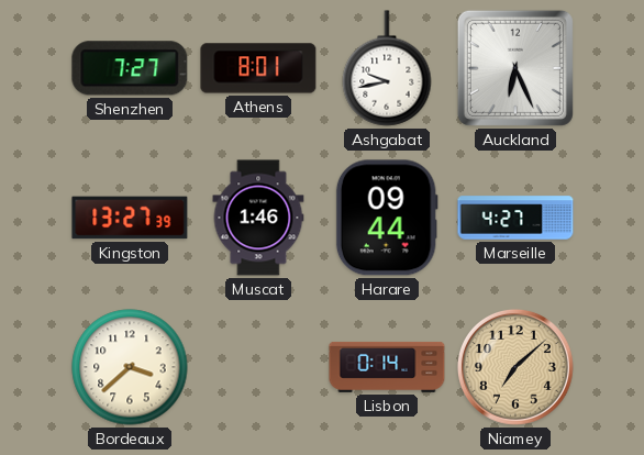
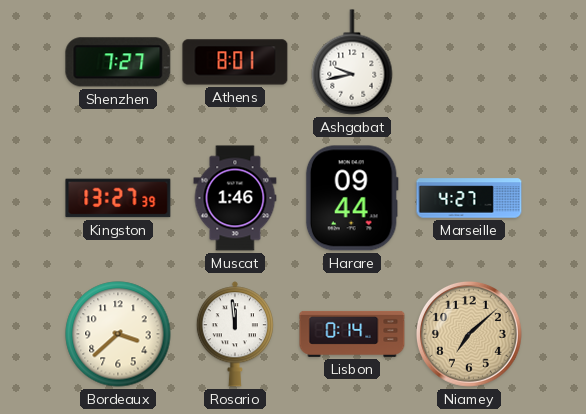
Auckland: 6:26 -> none (515, 68)
Rosario: none -> 11:59 (235, 334)
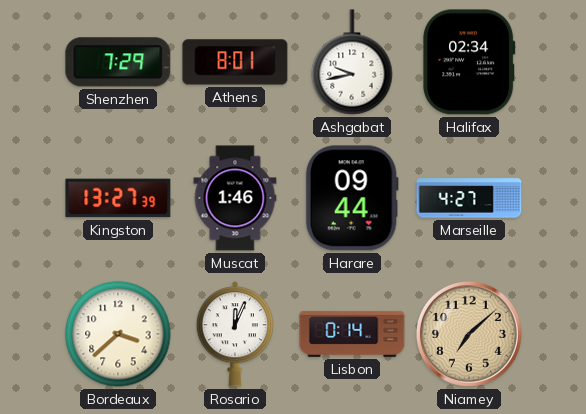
Shenzhen: 7:27 -> 7:29 (118, 62)
Halifax: none -> 02:34 (469, 62)
Rosario: 11:59 -> 12:04 (235, 334)
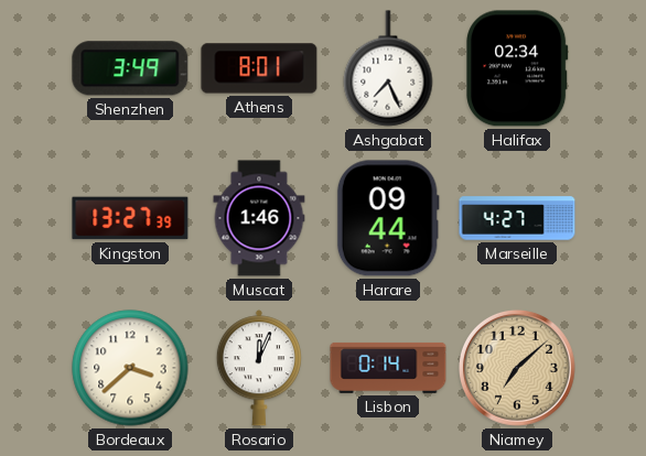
Shenzhen: 7:29 -> 3:49 (130, 68)
Ashgabat: 9:43 -> 7:26 (388, 68)
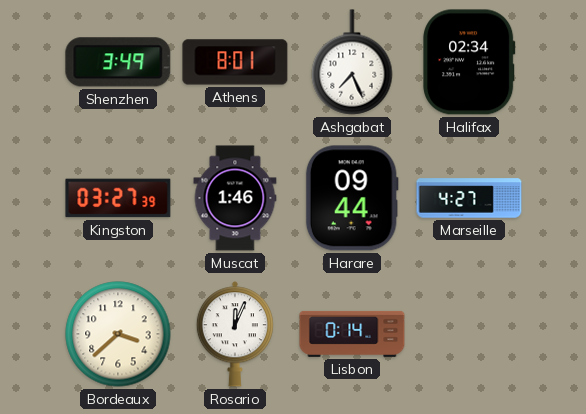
Kingston: 13:27 -> 03:27 (118, 198)
Niamey: 7:08 -> none (517, 368)
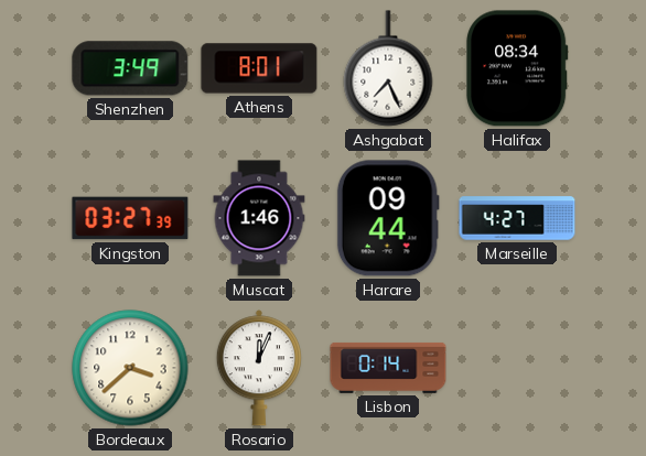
Halifax: 02:34 -> 08:34 (517, 68)
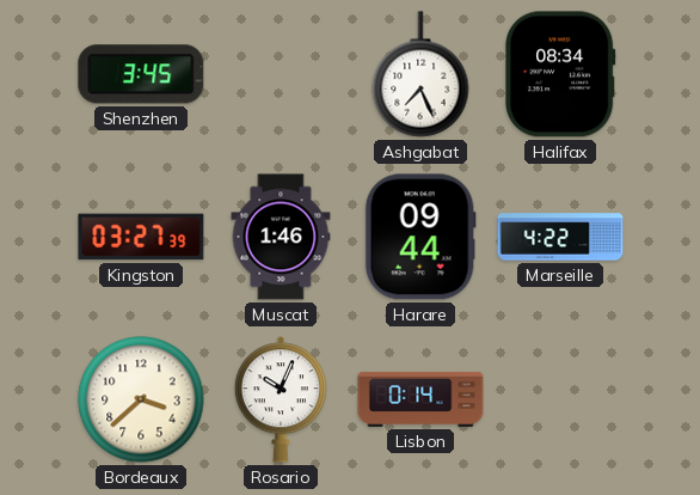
Shenzhen: 3:49 -> 3:45 (141, 74)
Athens: 8:01 -> none (259, 68)
Marseille: 4:27 -> 4:22 (560, 237)
Rosario: 12:04 -> 10:04 (281, 399)
